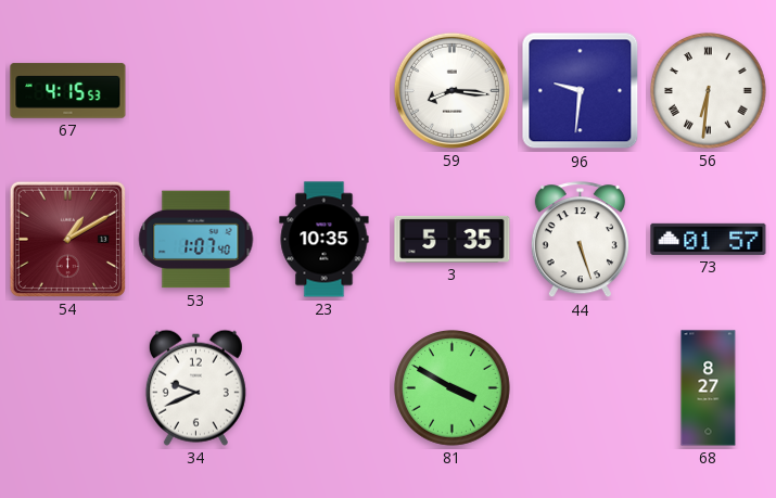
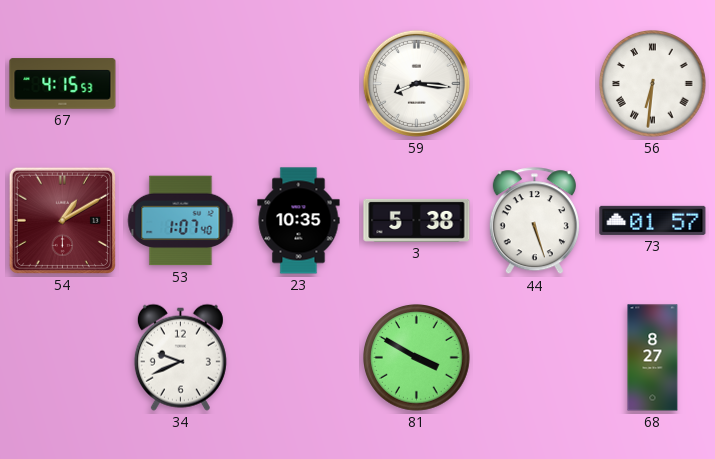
96: 9:31 -> none (581, 91)
3: 5:35 -> 5:38 (417, 220)
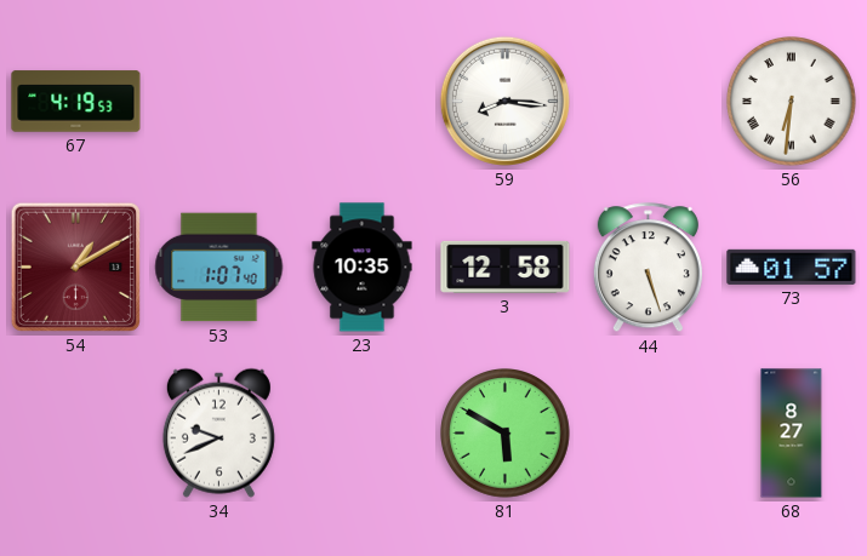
67: 4:15 -> 4:19 (76, 102)
3: 5:38 -> 12:58 (506, 266)
81: 3:50 -> 5:50 (506, 434)
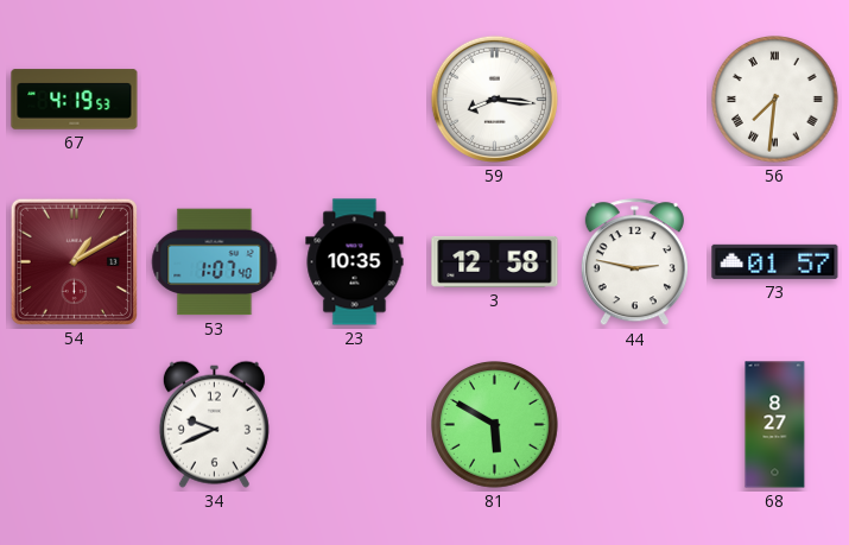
56: 6:31 -> 7:31 (775, 100)
44: 5:27 -> 2:47 (634, 262)
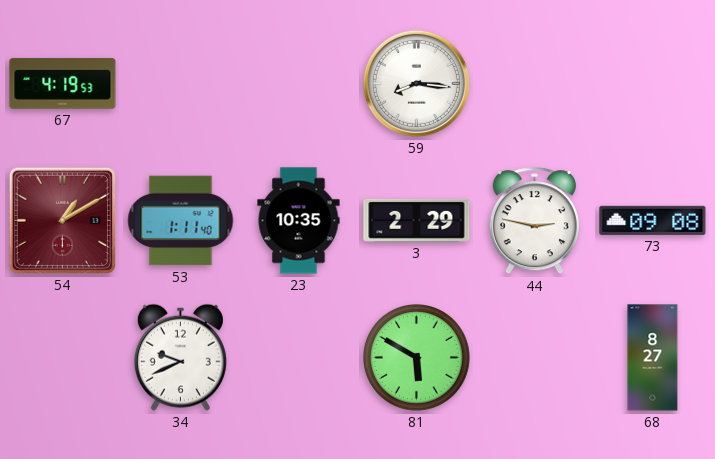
56: 7:31 -> none (775, 100)
53: 1:07 -> 1:11 (181, 221)
3: 12:58 -> 2:29 (417, 220)
73: 01:57 -> 09:08 (653, 220)
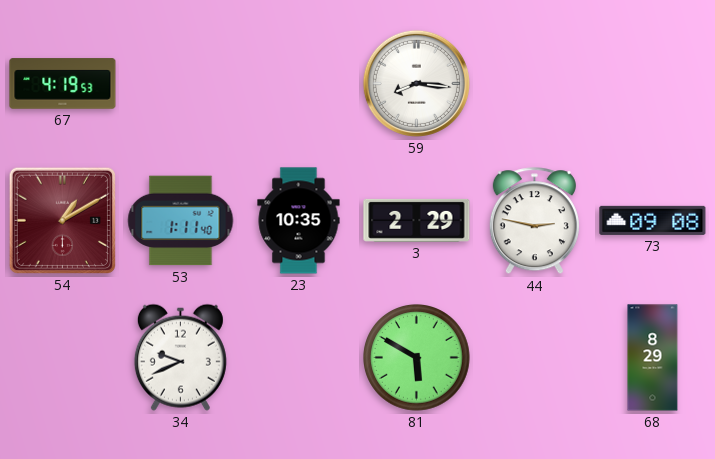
68: 8:27 -> 8:29 (653, 358)
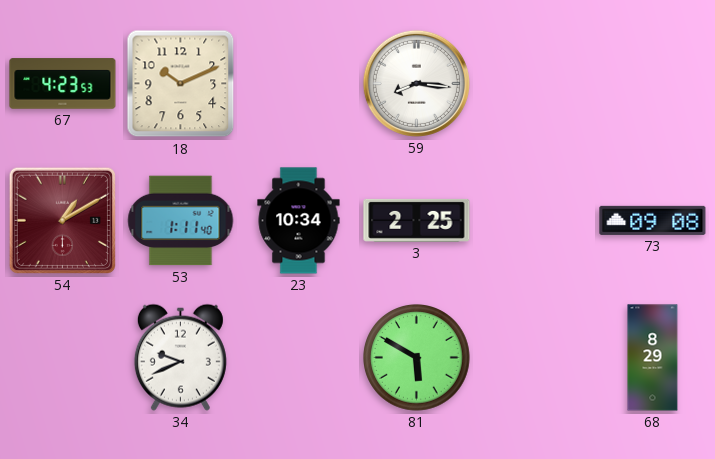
67: 4:19 -> 4:23 (63, 84)
18: none -> 10:11 (181, 84)
23: 10:35 -> 10:34 (299, 221)
3: 2:29 -> 2:25 (417, 220)
44: 2:47 -> none (534, 221)
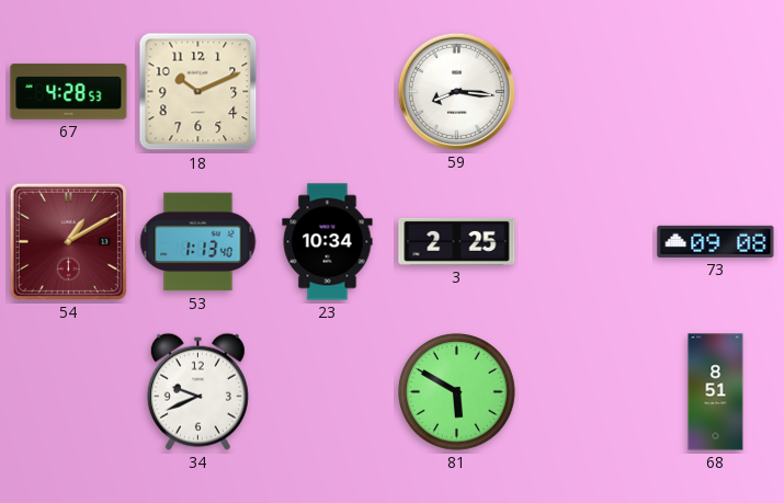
67: 4:23 -> 4:28 (69, 92)
53: 1:11 -> 1:13 (198, 242)
68: 8:29 -> 8:51 (716, 392)
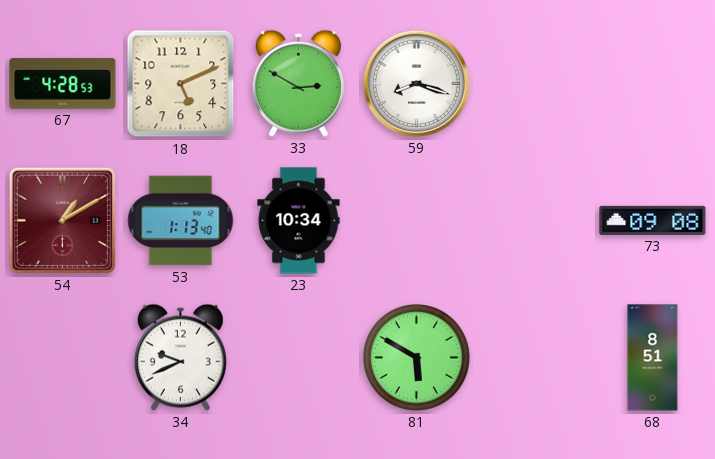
18: 10:11 -> 5:11 (181, 84)
33: none -> 2:50 (298, 83)
59: 8:16 -> 8:18 (416, 83)
3: 2:25 -> none (457, 241)
